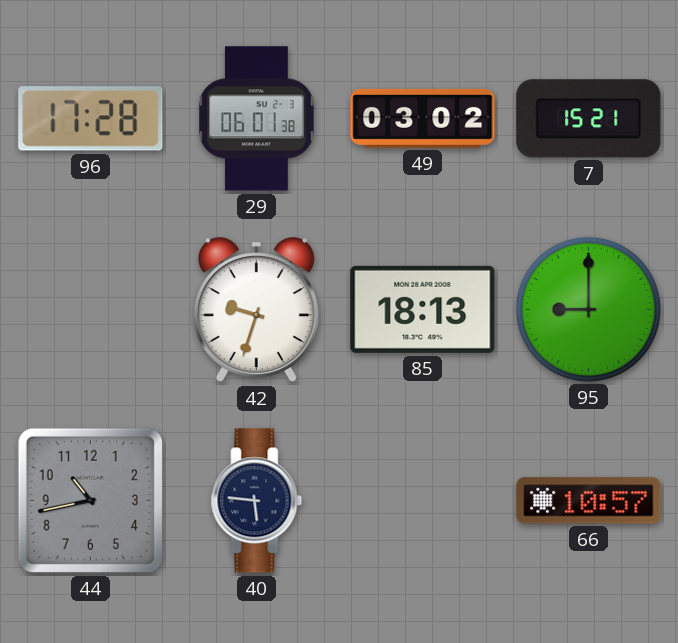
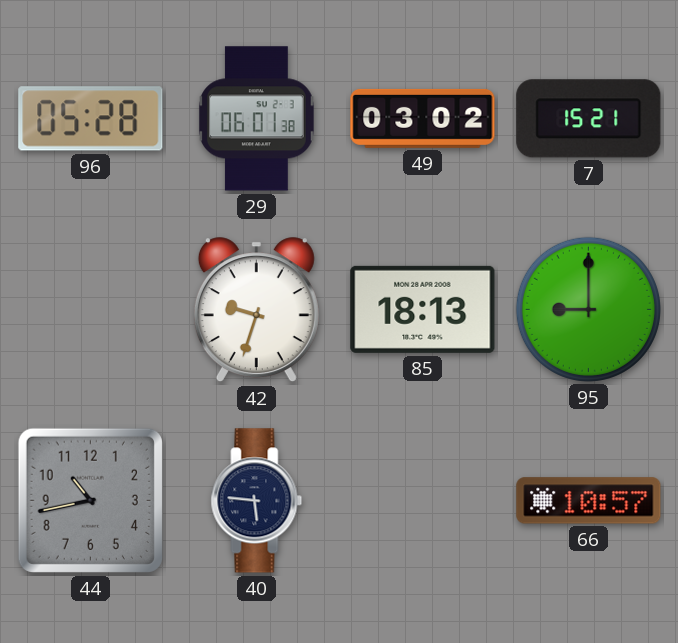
96: 17:28 -> 05:28 (91, 119)
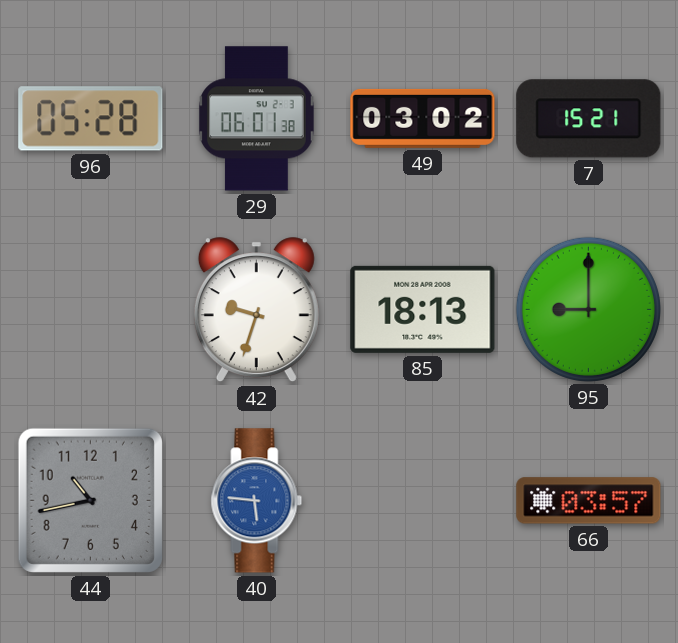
40 dial: navy -> blue (257, 501)
66: 10:57 -> 03:57 (589, 501)
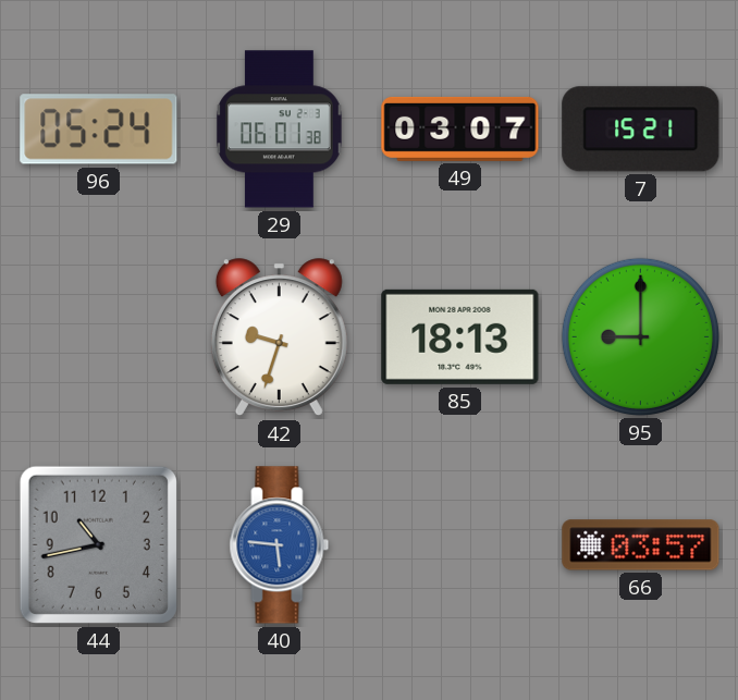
96: 05:28 -> 05:24 (99, 130)
49: 03:02 -> 03:07 (460, 128)
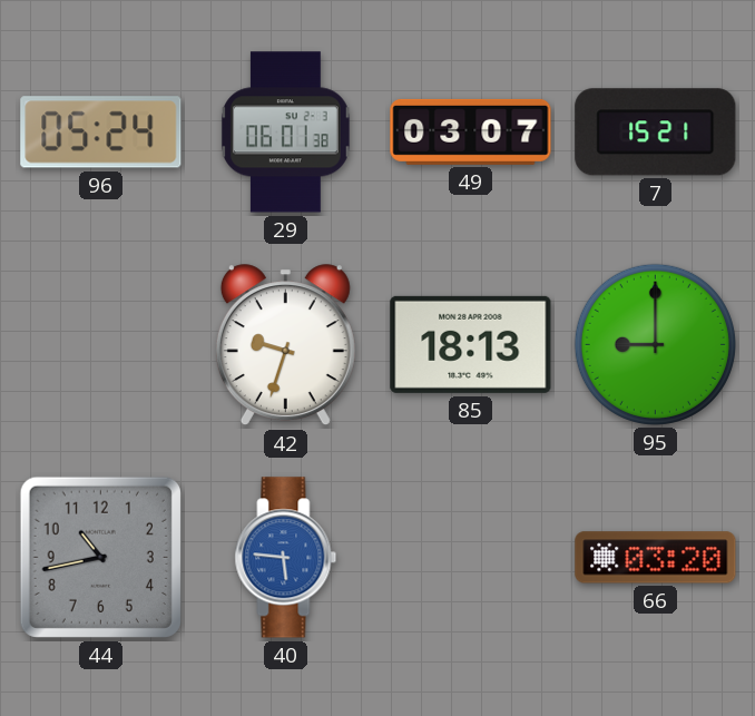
66: 03:57 -> 03:20 (656, 558)
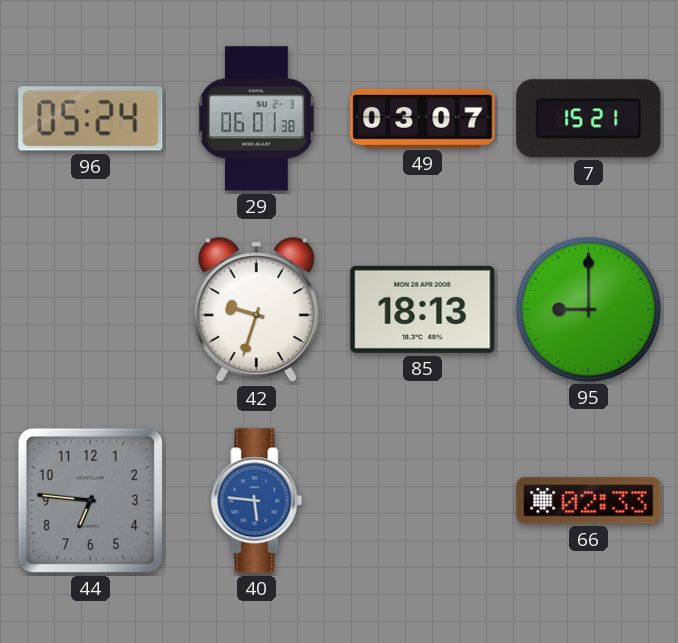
44: 10:43 -> 6:46 (90, 500)
66: 03:20 -> 02:33 (589, 501)
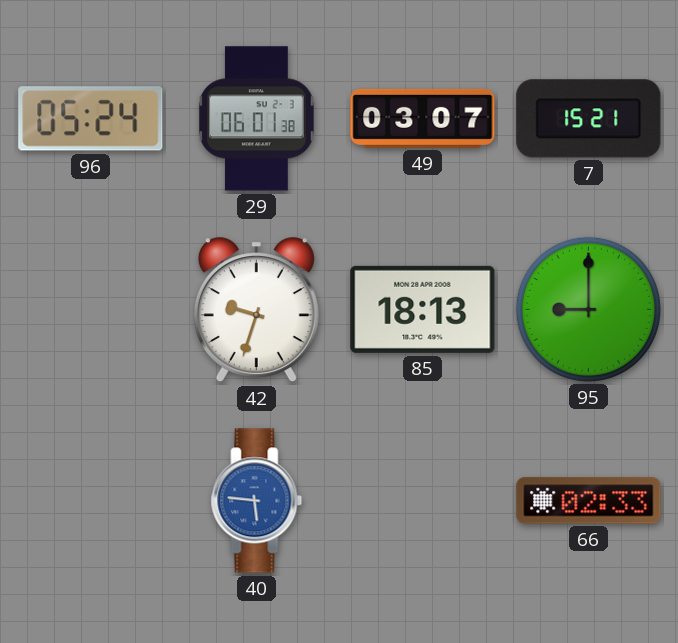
44: 6:46 -> none (90, 500)
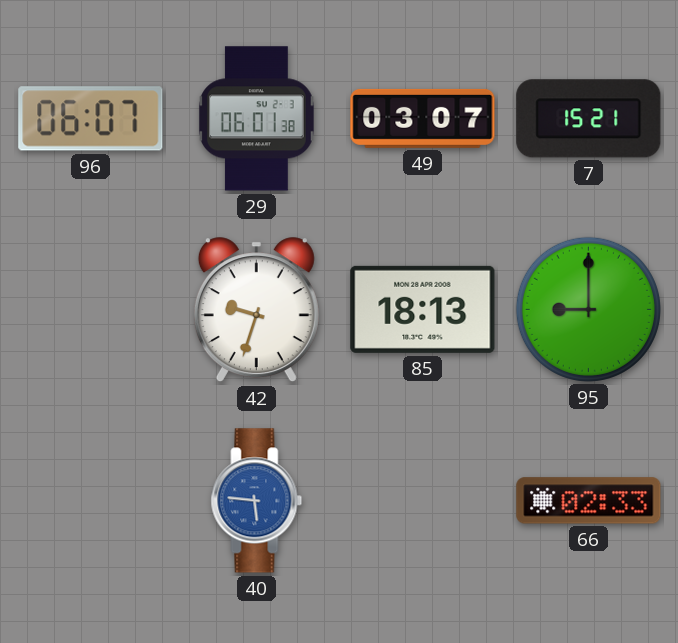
96: 05:24 -> 06:07 (91, 119)
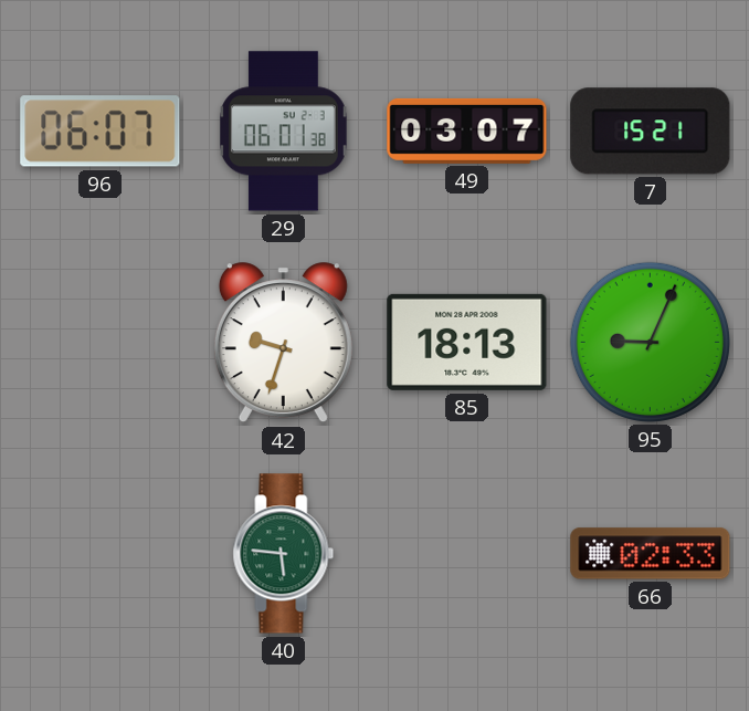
95: 9:00 -> 9:04 (650, 342)
40 dial: blue -> green (284, 554)
